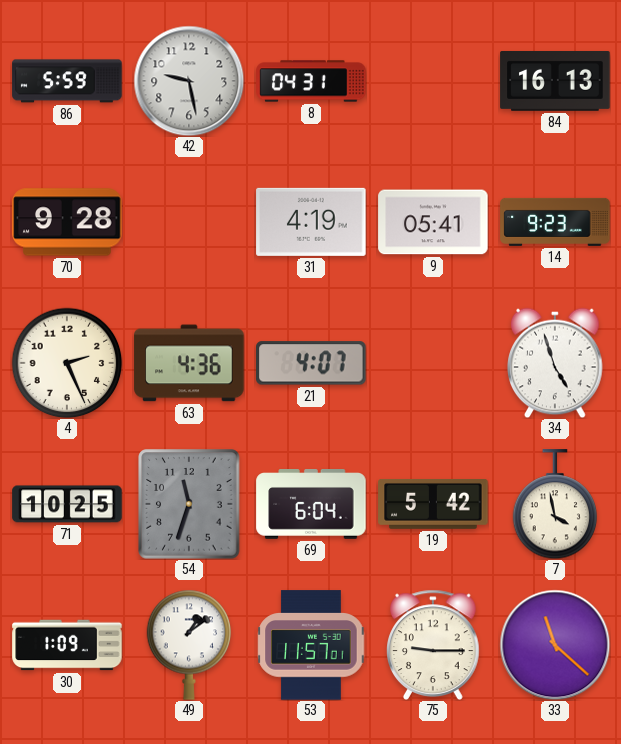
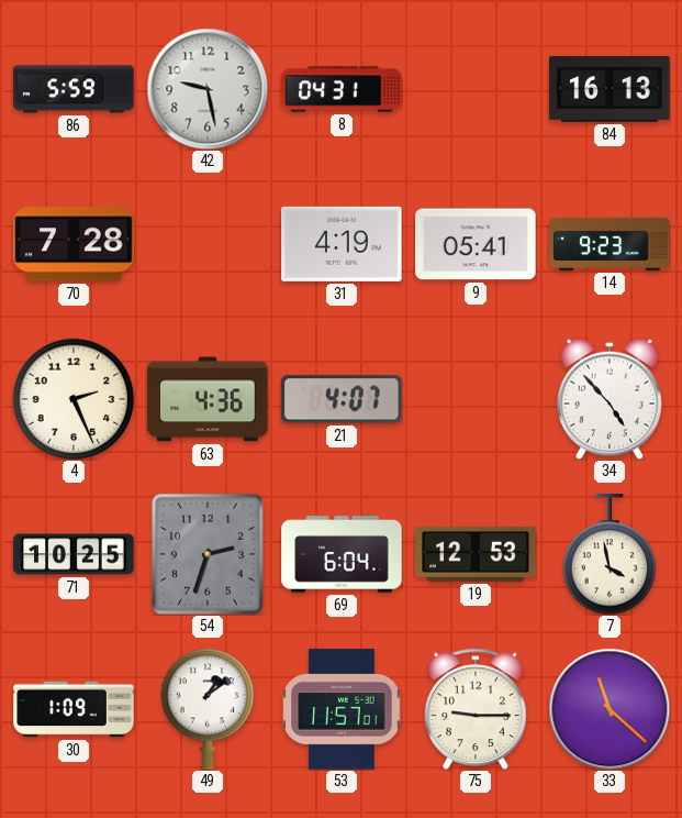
70: 9:28 -> 7:28 (74, 244)
34: 4:57 -> 4:53 (610, 399)
54: 11:33 -> 2:33 (208, 554)
19: 5:42 -> 12:53 (476, 555)
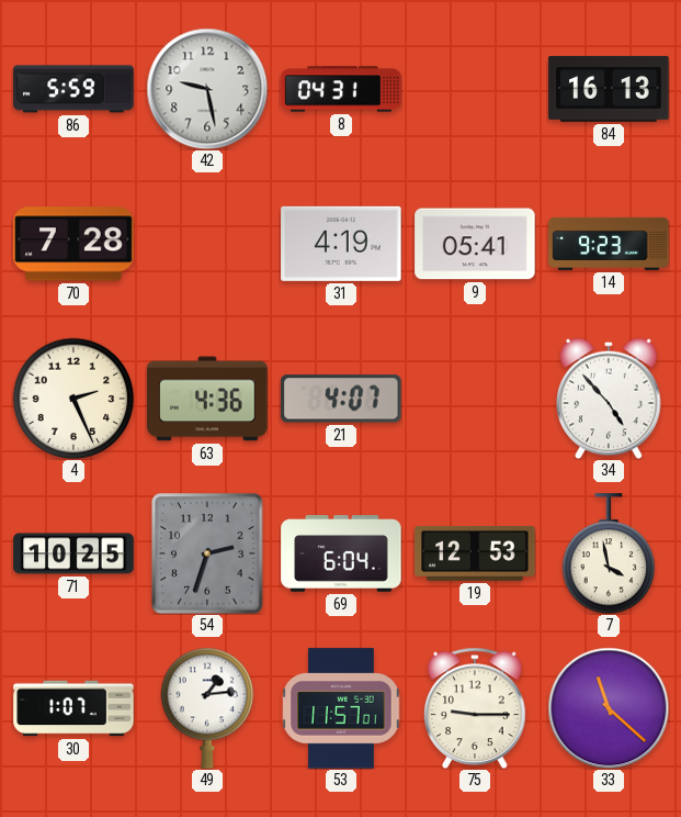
30: 1:09 -> 1:07 (73, 708)
49: 1:09 -> 1:14 (207, 708)
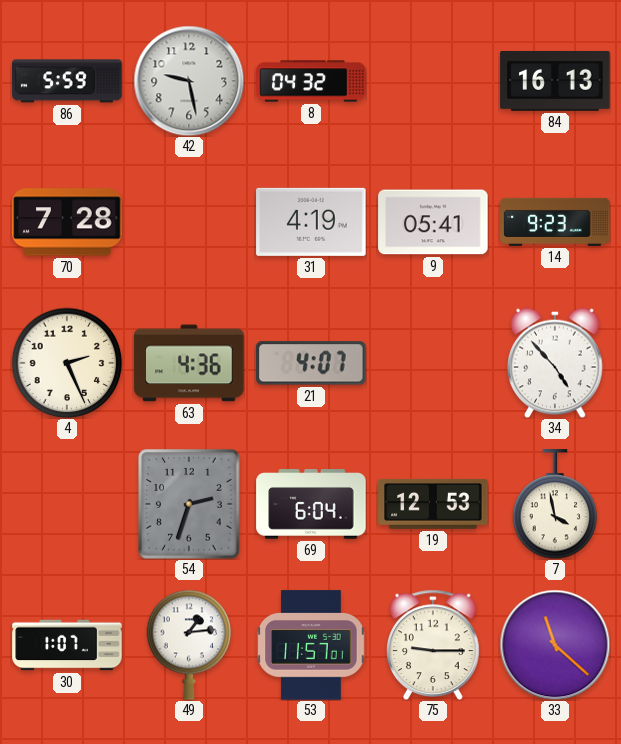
8: 04:31 -> 04:32 (311, 81)
71: 10:25 -> none (73, 553)
